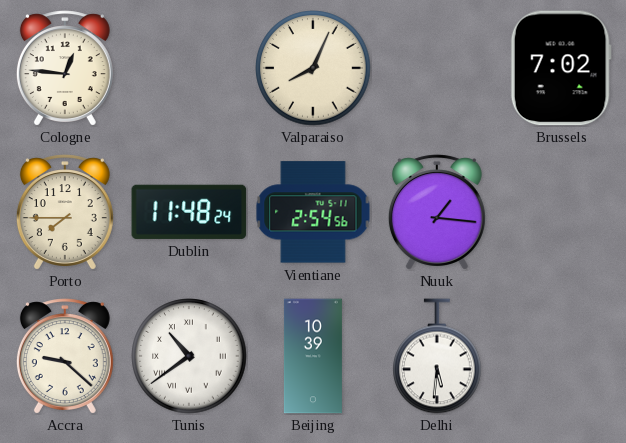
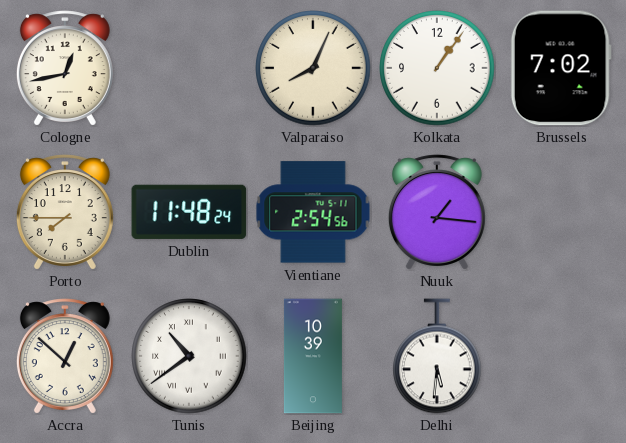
Cologne: 12:46 -> 12:43 (65, 68)
Kolkata: none -> 1:06 (437, 68)
Accra: 9:22 -> 12:52 (65, 356)
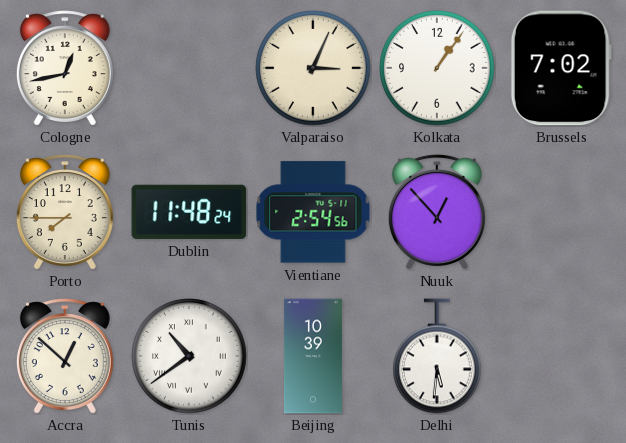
Valparaiso: 8:04 -> 3:04 (313, 68)
Nuuk: 1:16 -> 12:53 (437, 212)
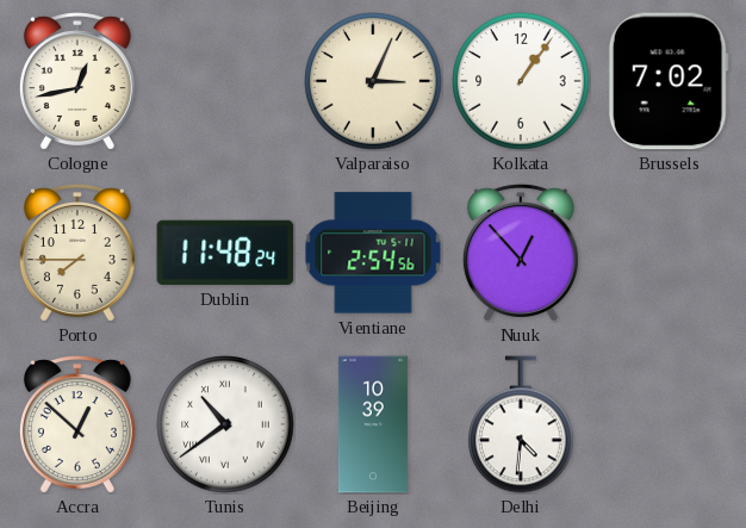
Delhi: 5:31 -> 4:31 (522, 424)
